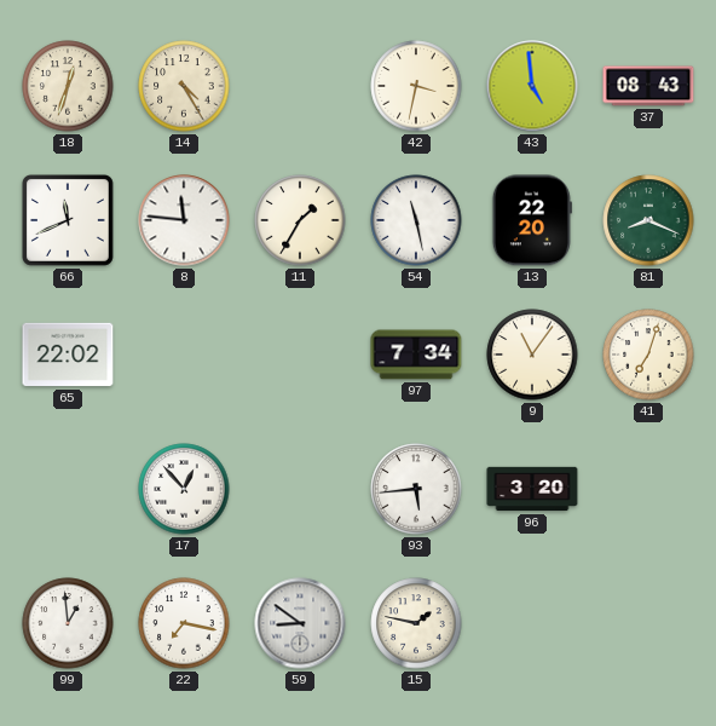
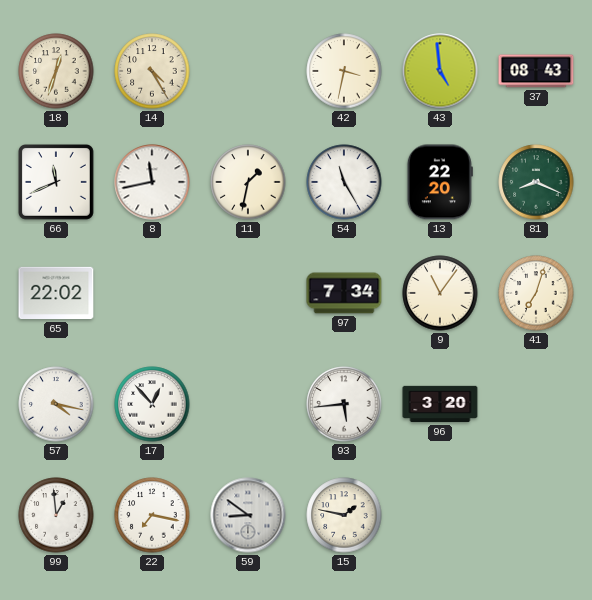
8: 11:46 -> 11:43 (152, 182)
11: 1:35 -> 1:32 (248, 182)
54: 11:28 -> 11:25 (344, 182)
57: none -> 4:17 (56, 404)
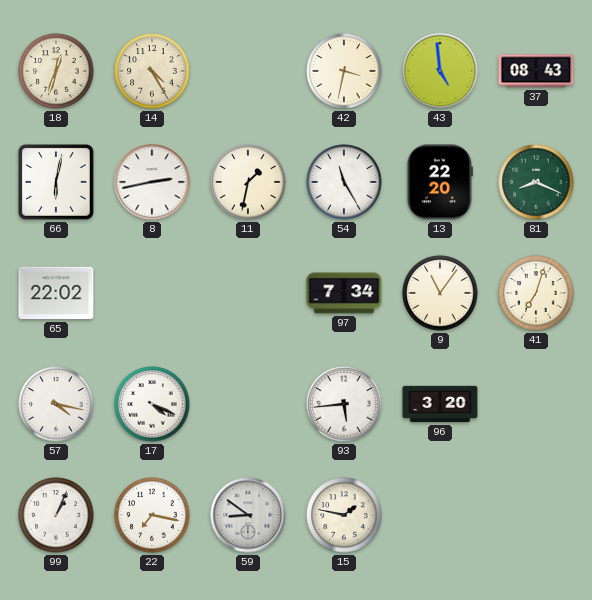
66: 11:41 -> 6:02 (56, 182)
8: 11:43 -> 2:43 (152, 182)
17: 12:53 -> 4:19 (152, 404)
99: 12:59 -> 1:04 (56, 515)
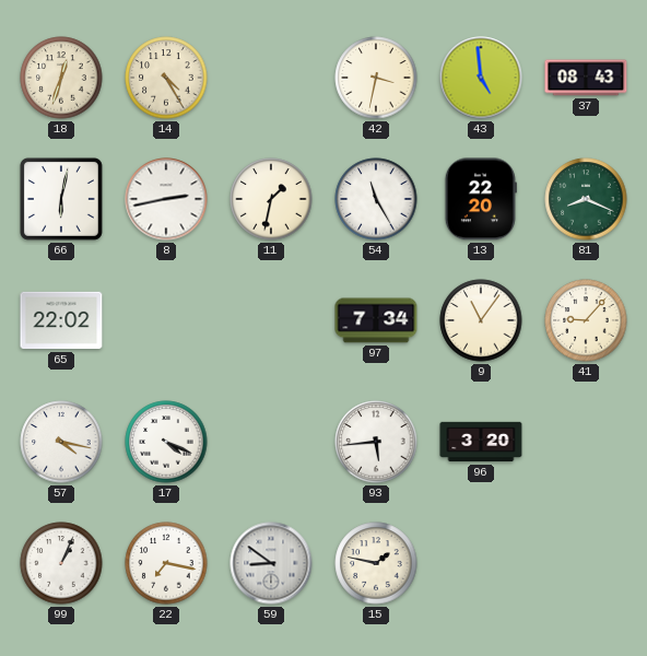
41: 7:03 -> 9:07 (586, 320)
